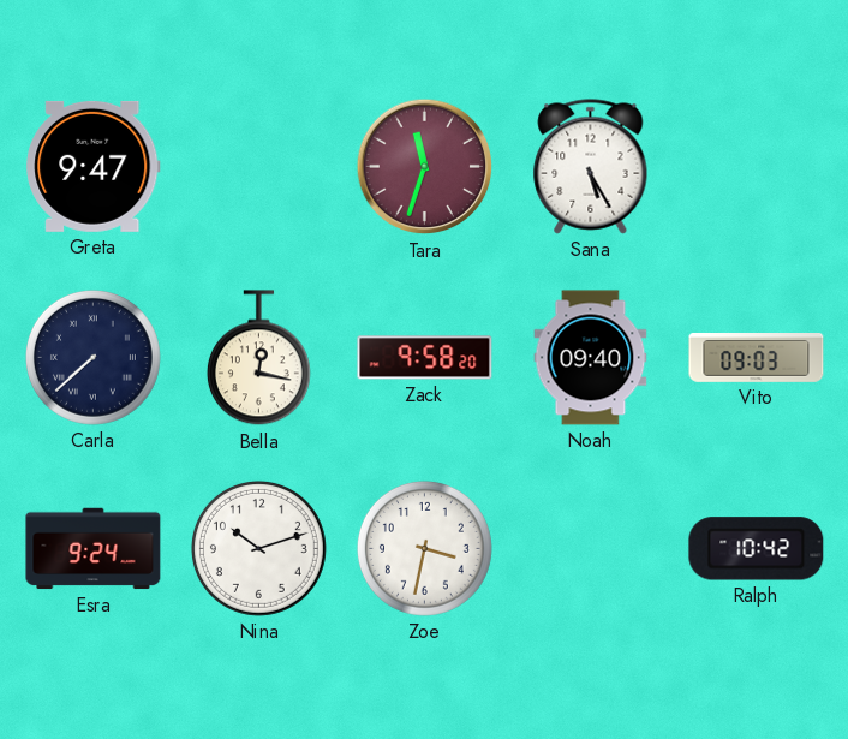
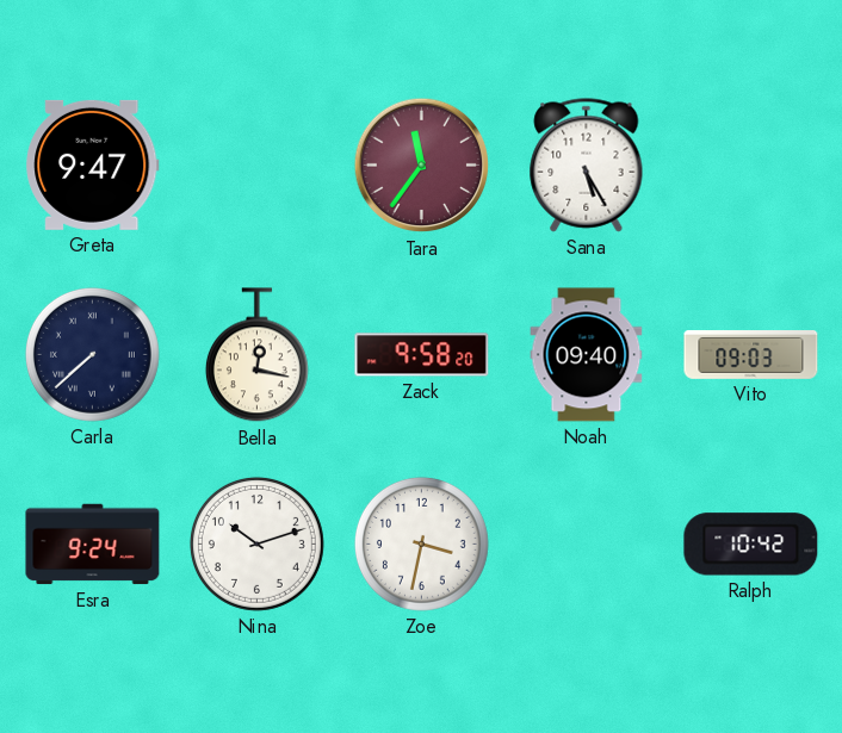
Tara: 11:33 -> 11:36 (422, 166)
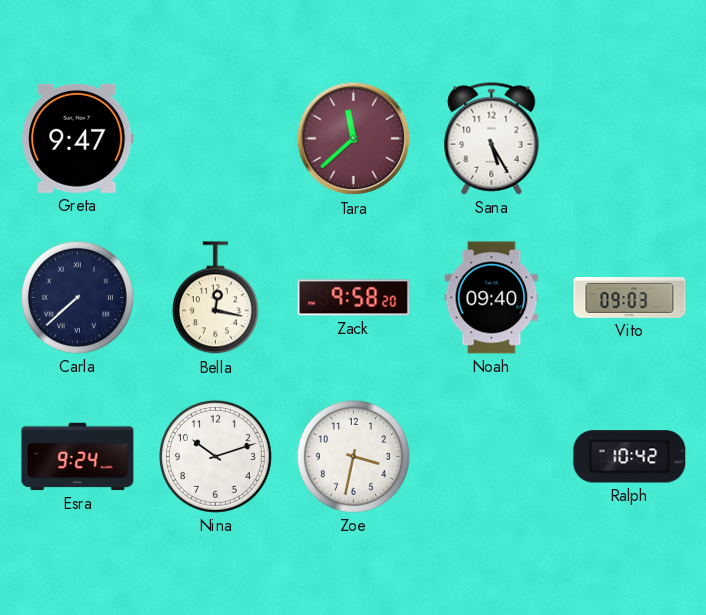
Tara: 11:36 -> 11:38 (354, 139)
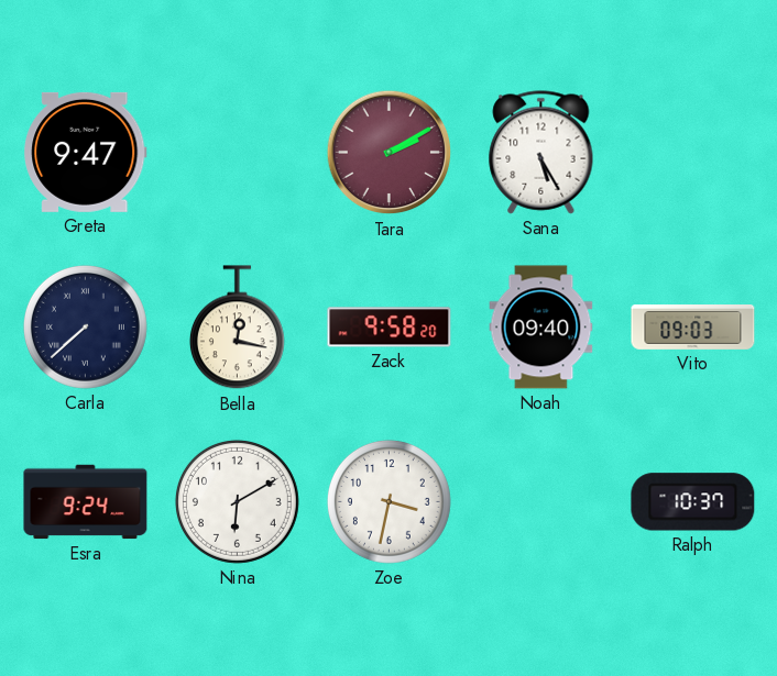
Tara: 11:38 -> 2:10 (390, 153)
Nina: 10:12 -> 6:10 (237, 501)
Ralph: 10:42 -> 10:37 (693, 502)
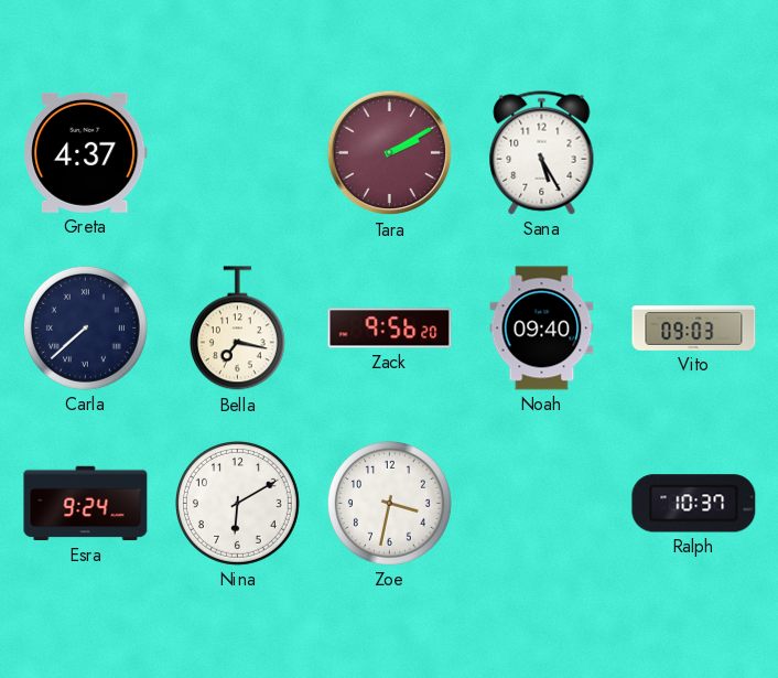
Greta: 9:47 -> 4:37 (86, 152)
Bella: 12:17 -> 7:17 (237, 329)
Zack: 9:58 -> 9:56 (390, 329)
